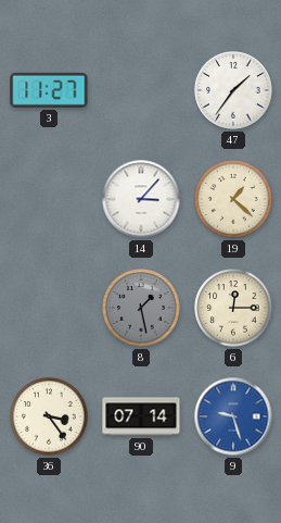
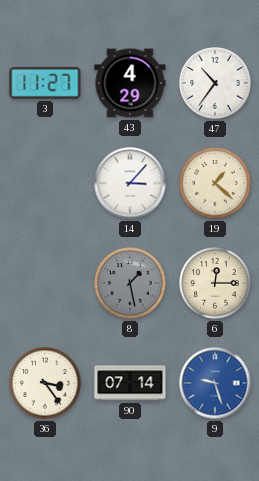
43: none -> 4:29 (130, 83)
47: 1:36 -> 10:36 (215, 83)
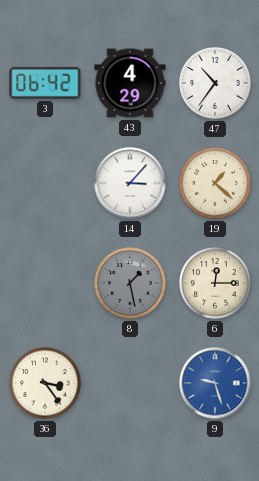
3: 11:27 -> 06:42 (45, 83)
90: 07:14 -> none (130, 383)
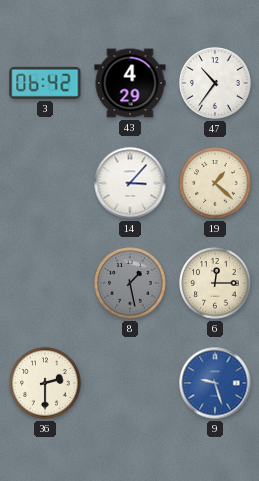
36: 3:24 -> 2:30 (45, 383)
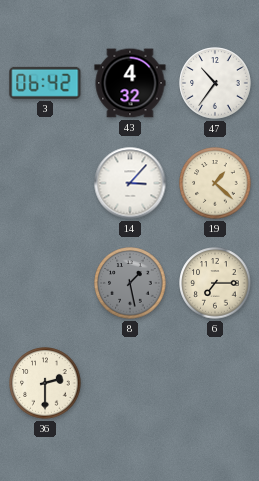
43: 4:29 -> 4:32 (130, 83)
6: 12:15 -> 7:15 (215, 283)
9: 9:27 -> none (215, 383)
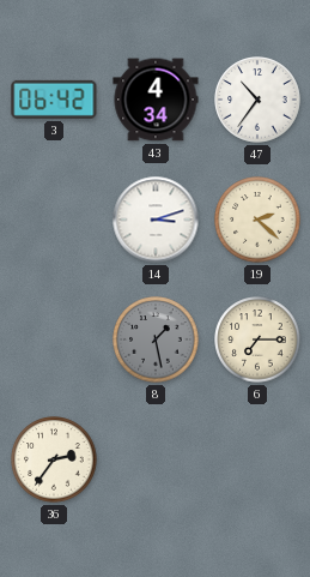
43: 4:32 -> 4:34 (156, 100)
14: 3:07 -> 3:12 (156, 220)
19: 1:22 -> 2:22 (257, 220)
36: 2:30 -> 2:36 (54, 459)
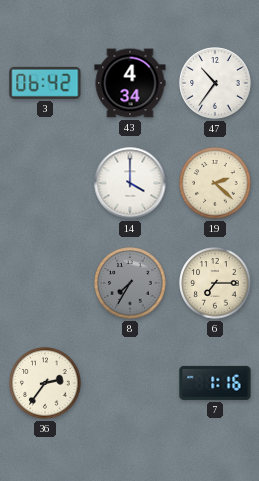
14: 3:12 -> 4:00 (130, 183)
8: 1:28 -> 7:35 (130, 283)
7: none -> 1:16 (215, 383)
